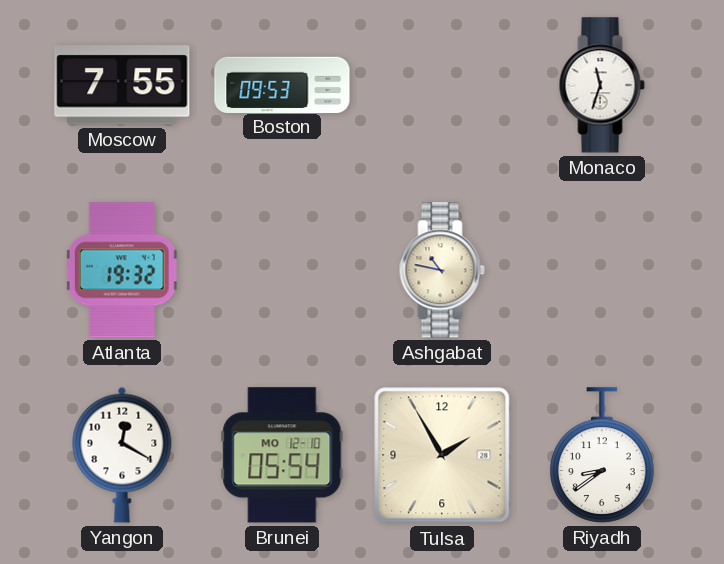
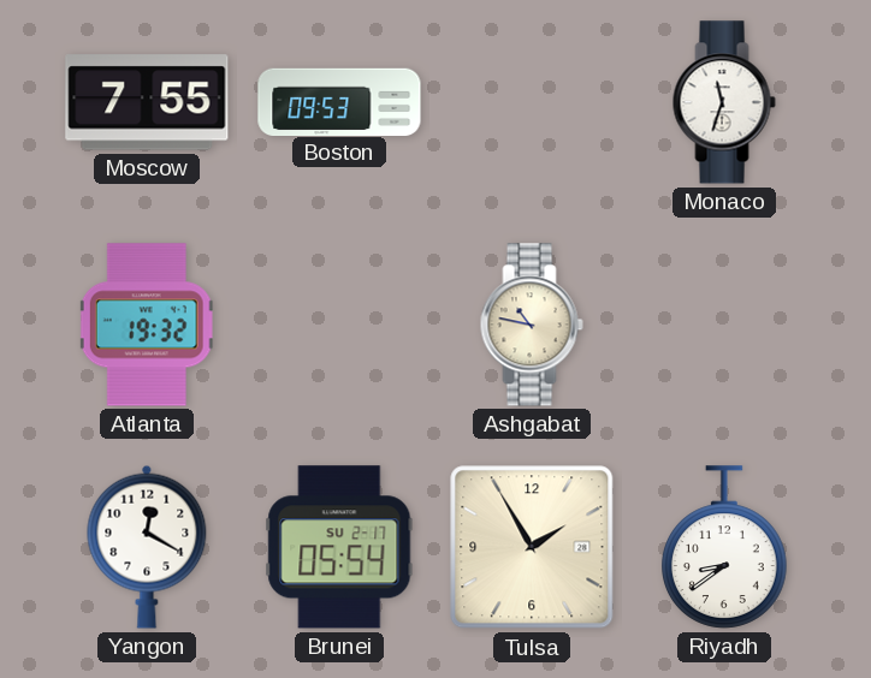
Brunei date: MO 12-10 -> SU 2-17 (339, 547)
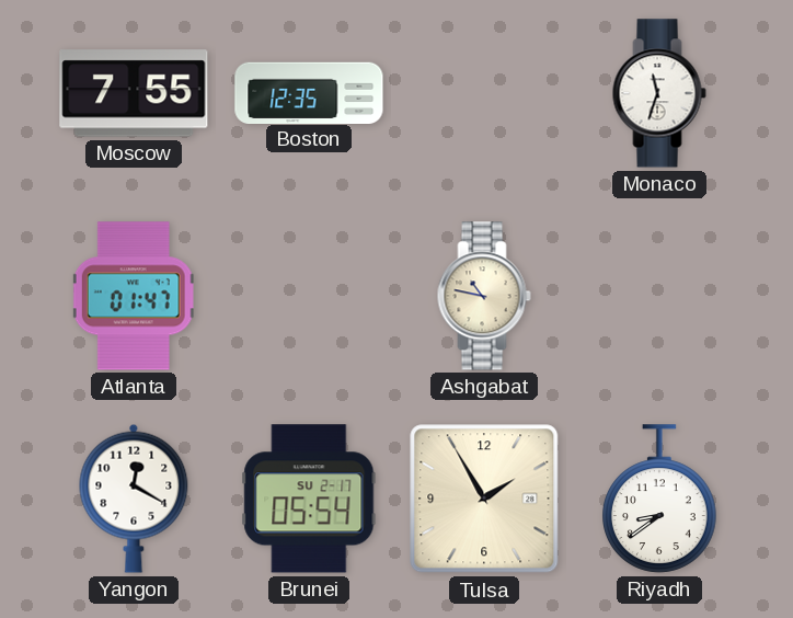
Boston: 09:53 -> 12:35 (309, 92)
Atlanta: 19:32 -> 01:47 (134, 296)
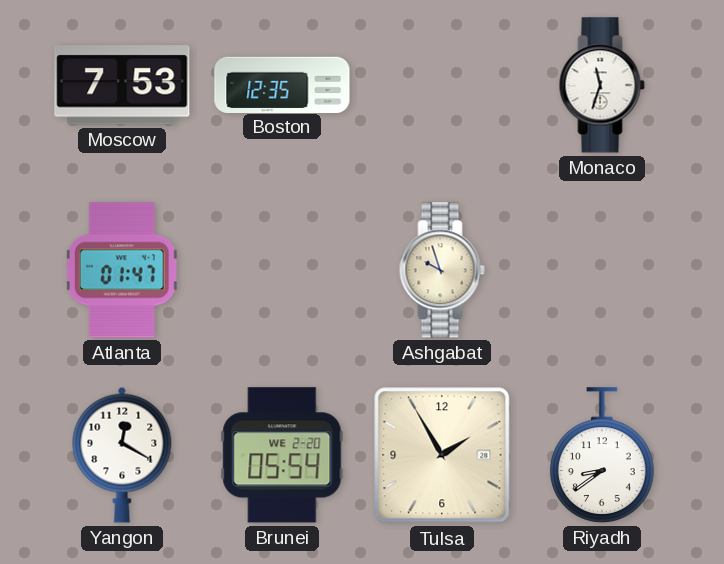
Moscow: 7:55 -> 7:53 (122, 85)
Ashgabat: 10:47 -> 9:57 (442, 270)
Brunei date: SU 2-17 -> WE 2-20 (282, 455)
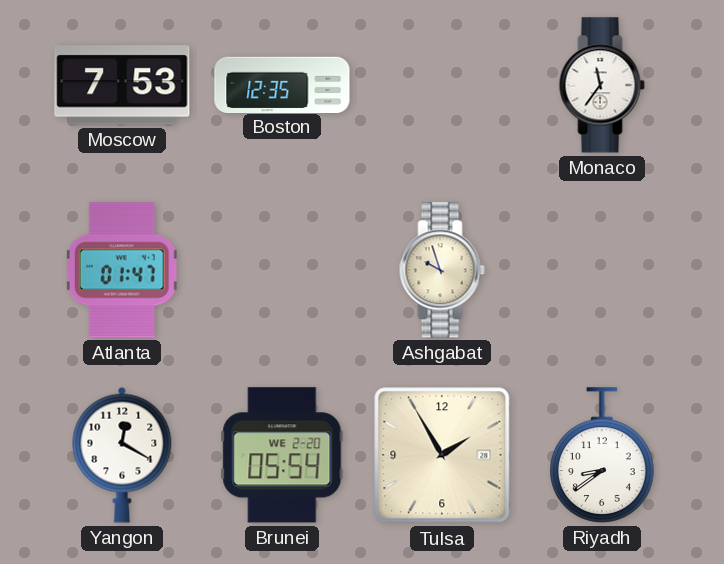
Monaco: 11:33 -> 11:36 (602, 85)
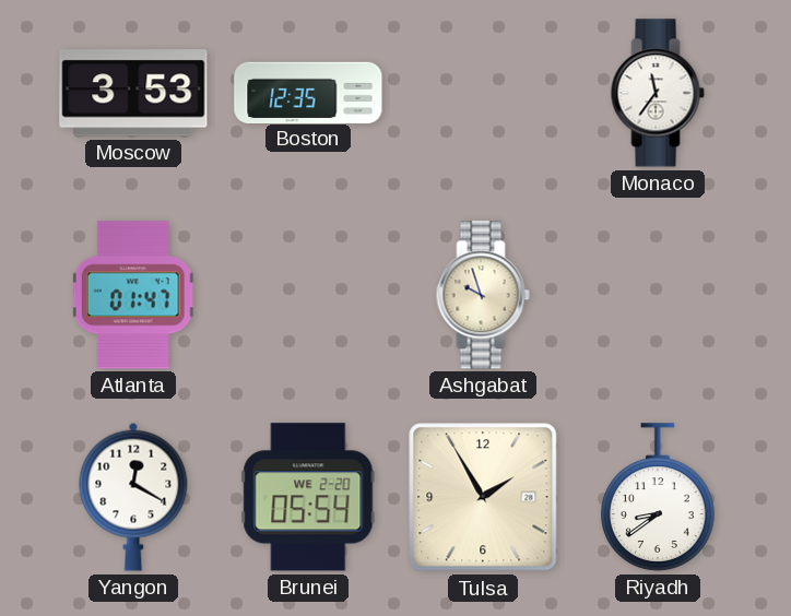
Moscow: 7:53 -> 3:53 (133, 93)
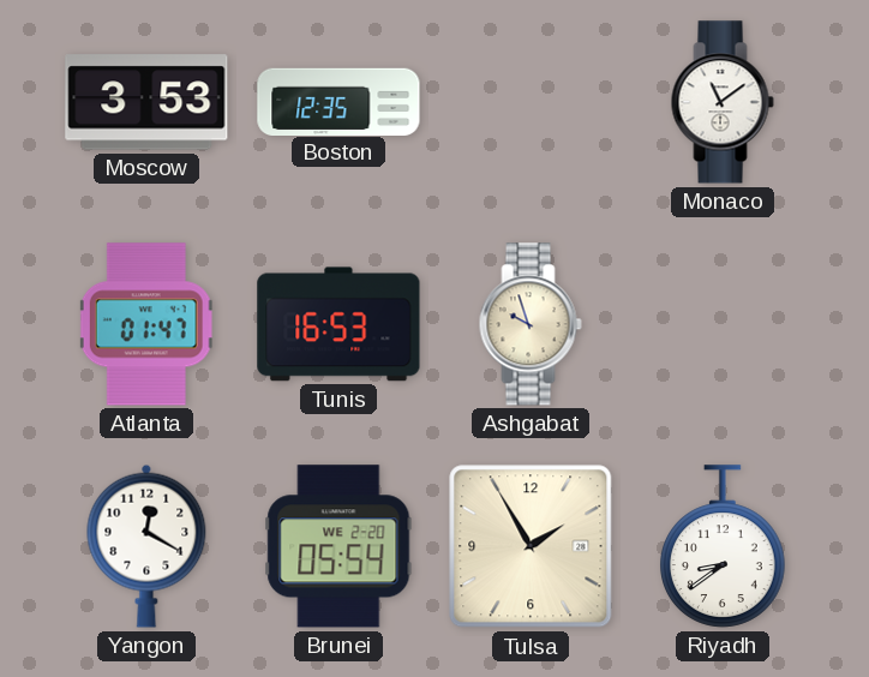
Monaco: 11:36 -> 11:09 (723, 102)
Tunis: none -> 16:53 (338, 324)
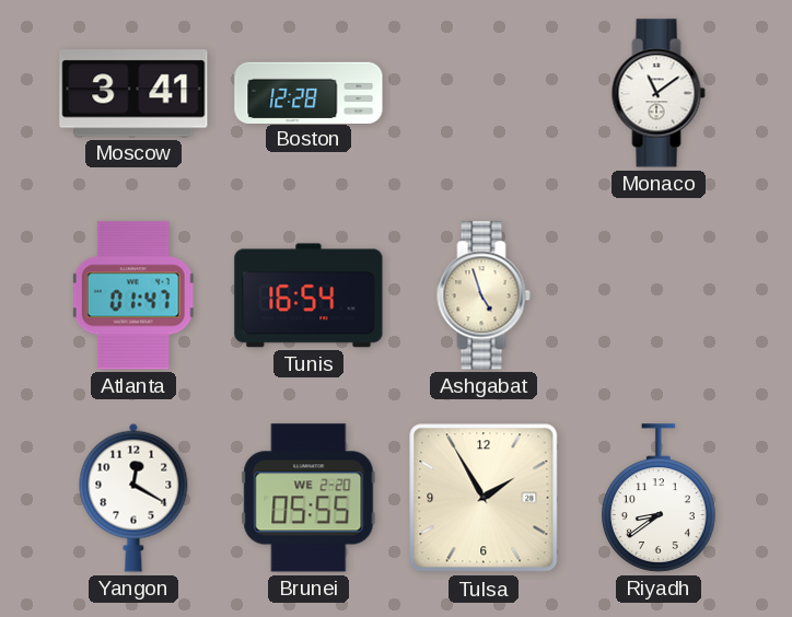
Moscow: 3:53 -> 3:41 (133, 93)
Boston: 12:35 -> 12:28 (308, 92)
Tunis: 16:53 -> 16:54 (308, 295)
Ashgabat: 9:57 -> 4:57 (484, 295)
Brunei: 05:54 -> 05:55 (308, 498)
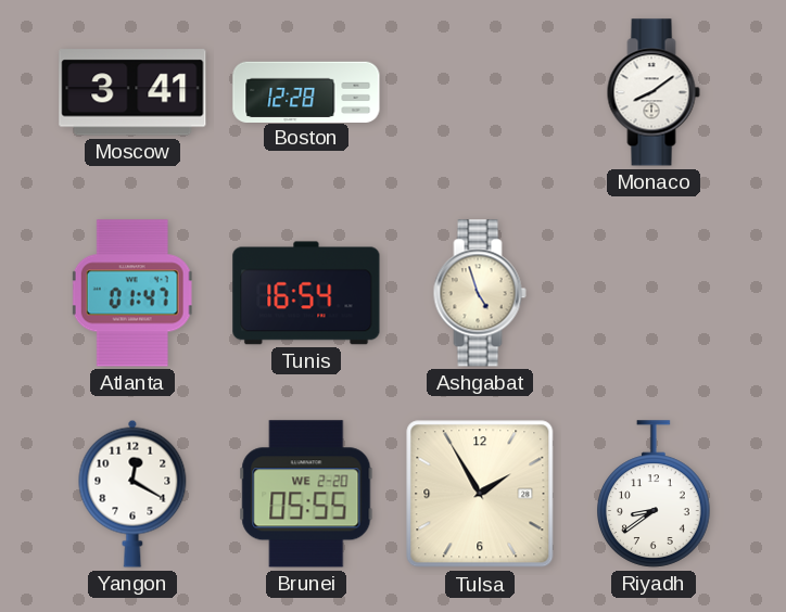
Monaco: 11:09 -> 8:09 (654, 92)
